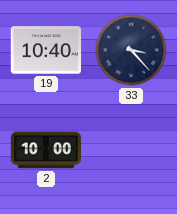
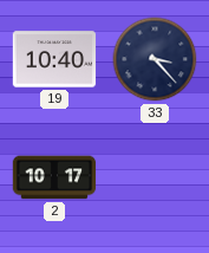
2: 10:00 -> 10:17 (54, 177)
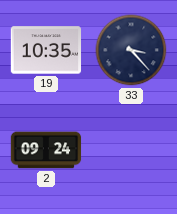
19: 10:40 -> 10:35 (46, 50)
2: 10:17 -> 09:24 (46, 150)
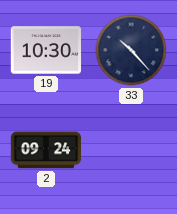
19: 10:35 -> 10:30 (46, 50)
33: 3:23 -> 10:23 (131, 50)
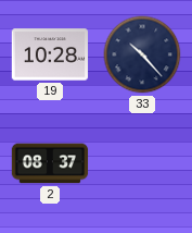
19: 10:30 -> 10:28 (50, 54)
2: 09:24 -> 08:37 (50, 163)
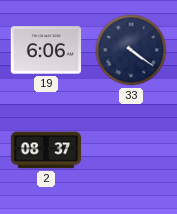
19: 10:28 -> 6:06 (46, 50)
33: 10:23 -> 4:21 (131, 50)
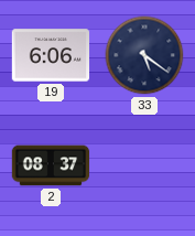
33: 4:21 -> 5:21 (144, 55)
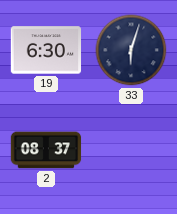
19: 6:06 -> 6:30 (46, 50)
33: 5:21 -> 6:03 (131, 50)
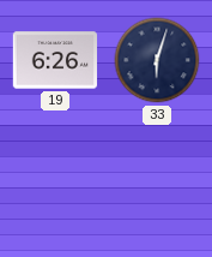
19: 6:30 -> 6:26 (55, 60)
2: 08:37 -> none (46, 150)
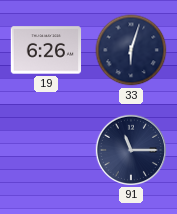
91: none -> 11:15 (130, 149)
